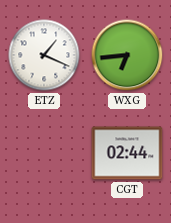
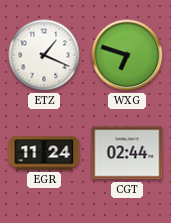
WXG: 6:44 -> 6:48 (127, 55)
EGR: none -> 11:24 (44, 153)
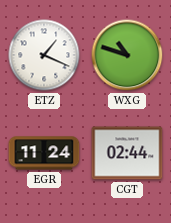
WXG: 6:48 -> 10:48 (127, 55)
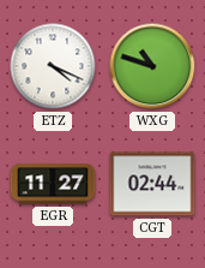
ETZ: 1:19 -> 4:19 (53, 66)
EGR: 11:24 -> 11:27 (53, 184)
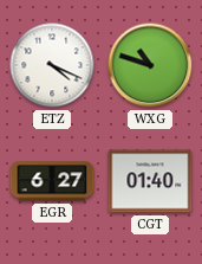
EGR: 11:27 -> 6:27 (52, 181)
CGT: 02:44 -> 01:40 (150, 181)
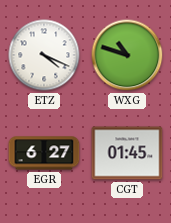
CGT: 01:40 -> 01:45 (127, 153)
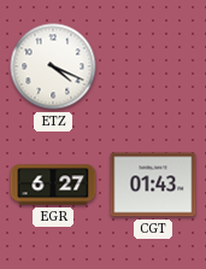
WXG: 10:48 -> none (127, 55)
CGT: 01:45 -> 01:43 (153, 185)
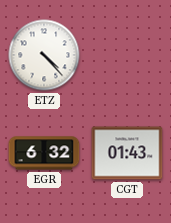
ETZ: 4:19 -> 4:23 (44, 55)
EGR: 6:27 -> 6:32 (44, 153)
